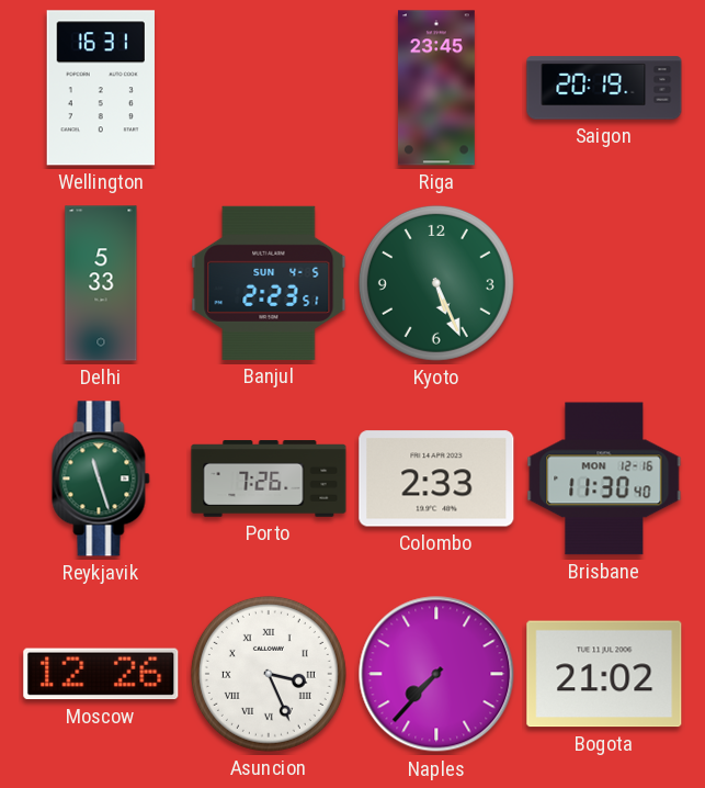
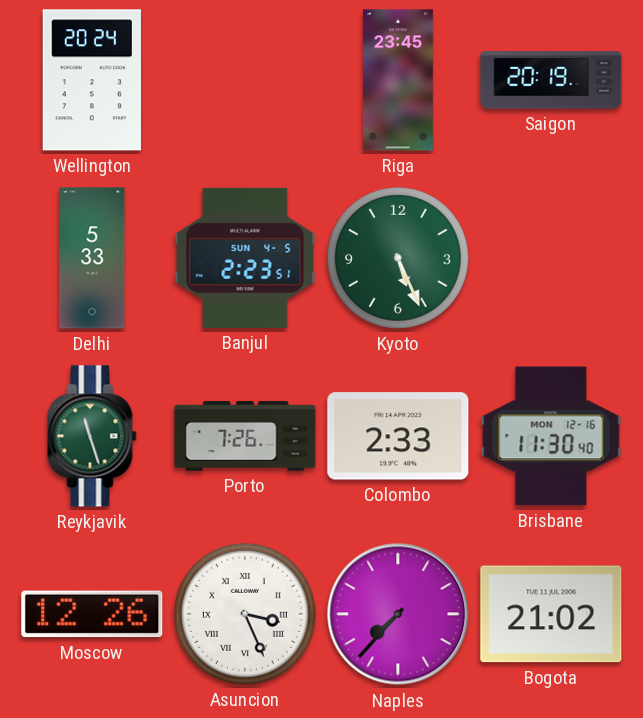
Wellington: 16:31 -> 20:24 (92, 80)
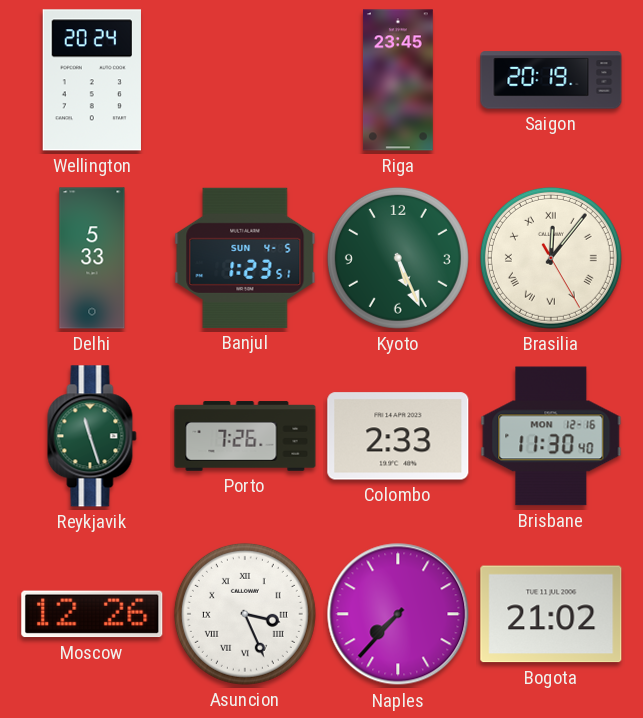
Banjul: 2:23 -> 1:23 (245, 258)
Brasilia: none -> 12:06 (551, 258)
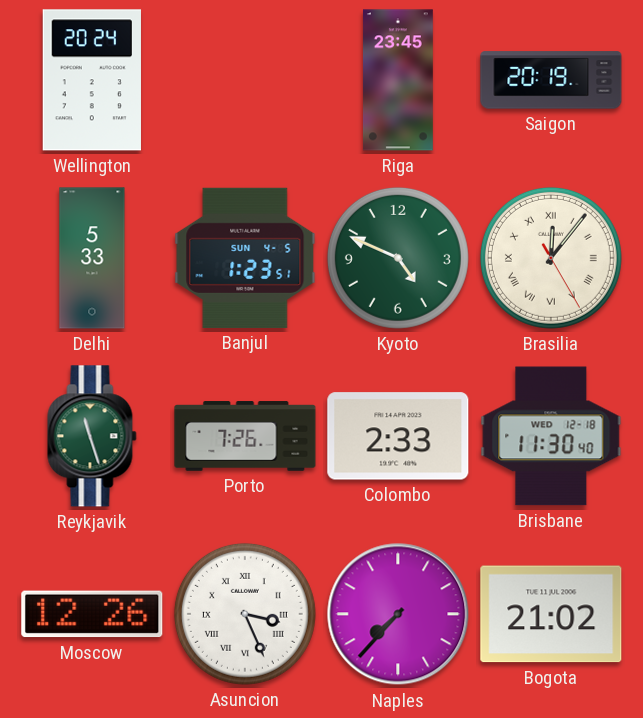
Kyoto: 5:26 -> 4:49 (398, 258)
Brisbane date: MON 12-16 -> WED 12-18 (551, 436)
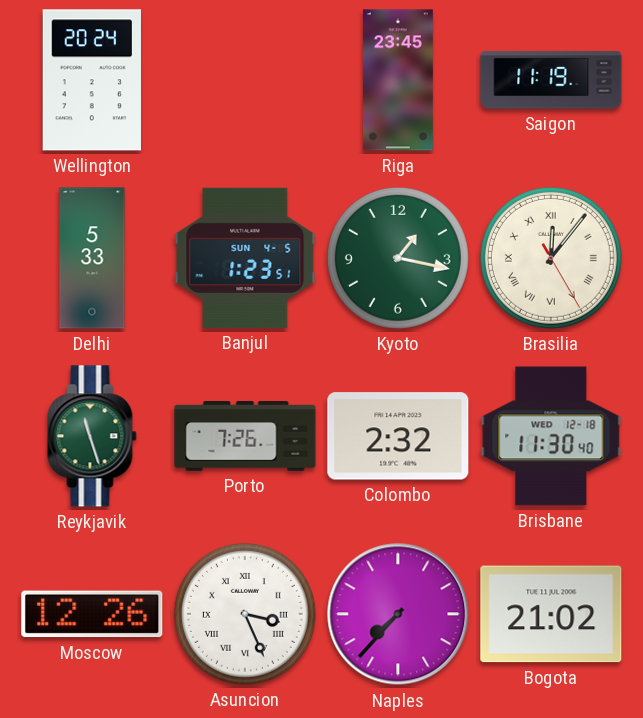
Saigon: 20:19 -> 11:19 (551, 80)
Kyoto: 4:49 -> 1:17 (398, 258)
Colombo: 2:33 -> 2:32 (398, 436)
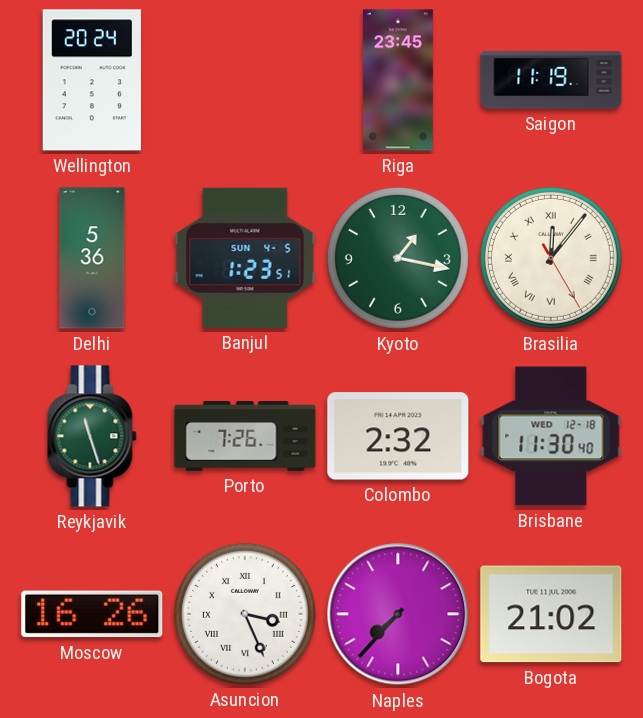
Delhi: 5:33 -> 5:36 (92, 258)
Moscow: 12:26 -> 16:26 (92, 614)
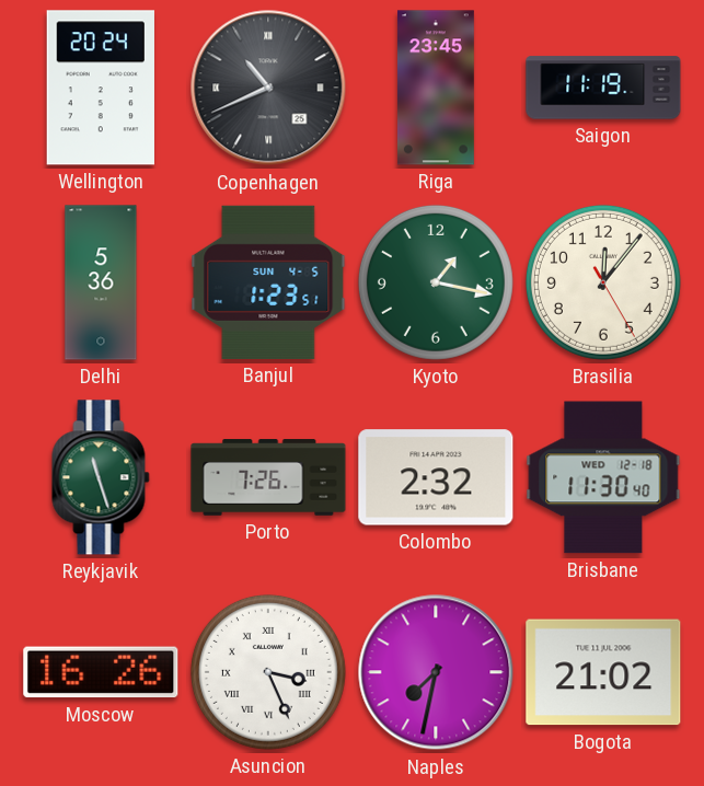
Copenhagen: none -> 10:41 (268, 88)
Brasilia numerals: Roman -> Arabic (603, 282)
Naples: 7:37 -> 7:32 (436, 672)
